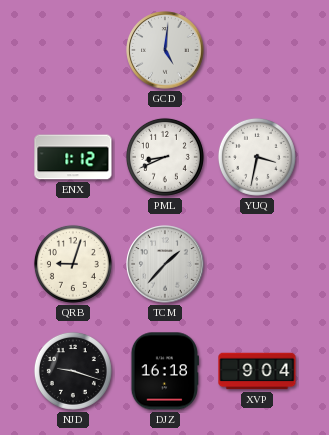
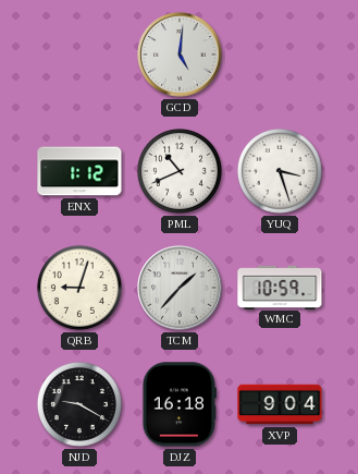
PML: 8:41 -> 10:41 (180, 171)
YUQ: 3:32 -> 3:27 (280, 171)
WMC: none -> 10:59 (280, 287)
NJD: 9:18 -> 9:20 (79, 404)
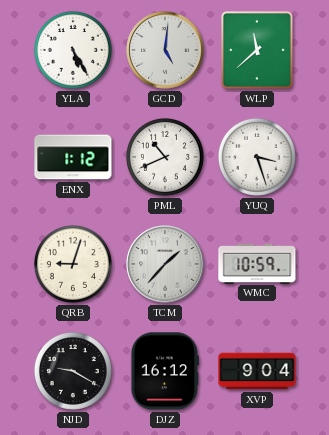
YLA: none -> 5:25 (73, 50)
WLP: none -> 11:38 (257, 51)
DJZ: 16:18 -> 16:12 (165, 371)
